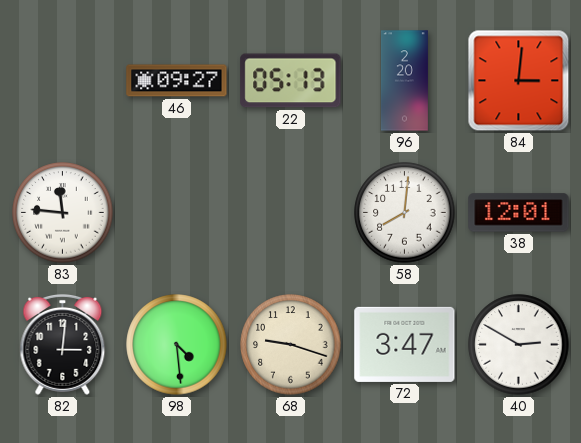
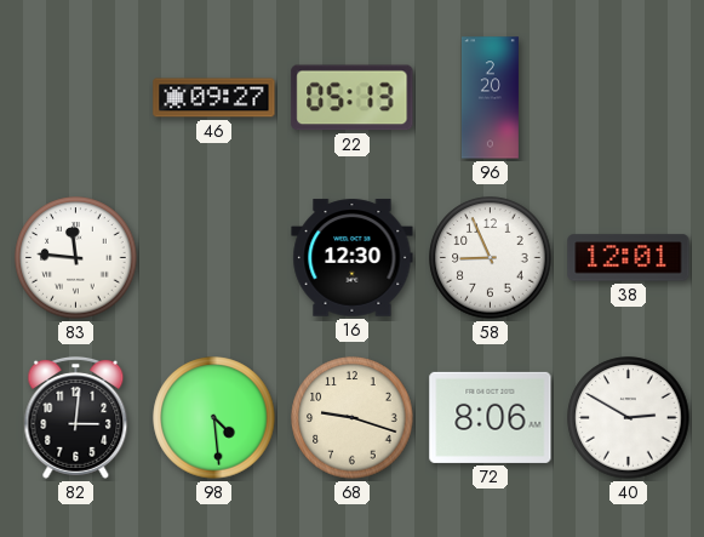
84: 3:01 -> none (519, 81)
16: none -> 12:30 (353, 258)
58: 8:01 -> 8:56 (491, 258)
72: 3:47 -> 8:06 (491, 417)
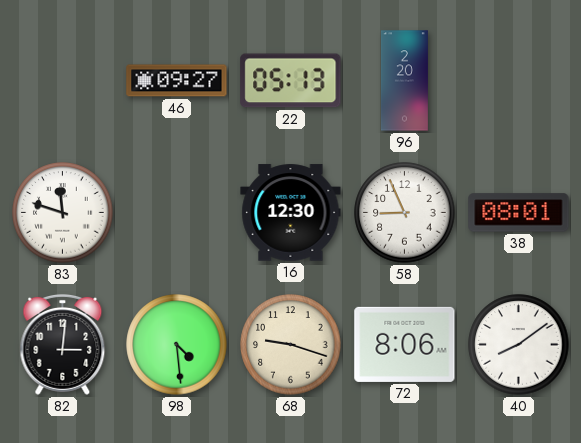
83: 11:46 -> 11:48 (63, 213)
38: 12:01 -> 08:01 (519, 213)
40: 2:50 -> 8:09 (519, 345)
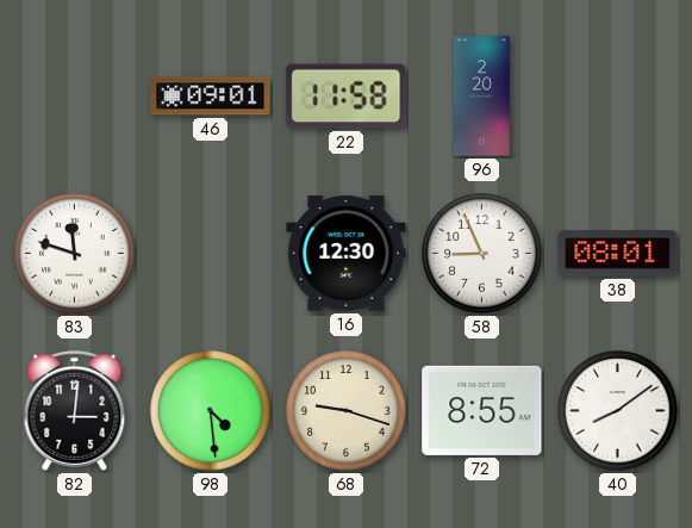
46: 09:27 -> 09:01 (211, 97)
22: 05:13 -> 11:58 (347, 97)
72: 8:06 -> 8:55 (482, 410)
